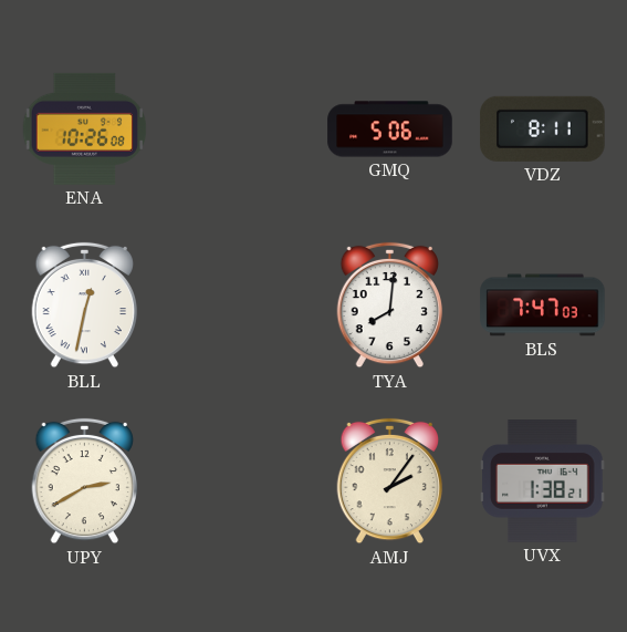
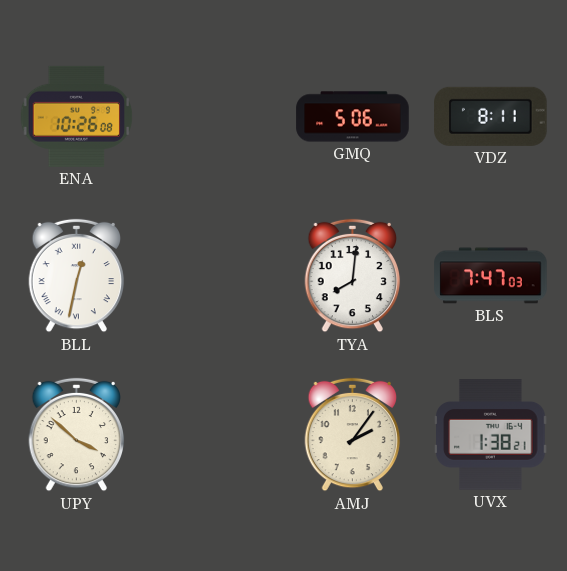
UPY: 2:40 -> 3:52 (77, 435)
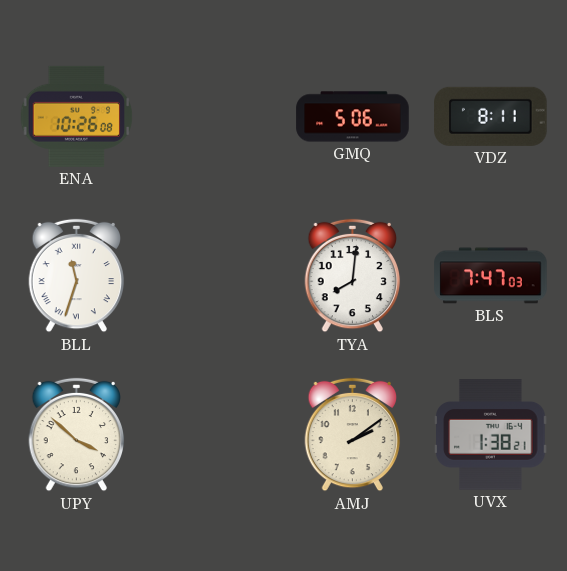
BLL: 12:32 -> 11:33 (77, 276)
AMJ: 2:06 -> 2:09 (353, 435)
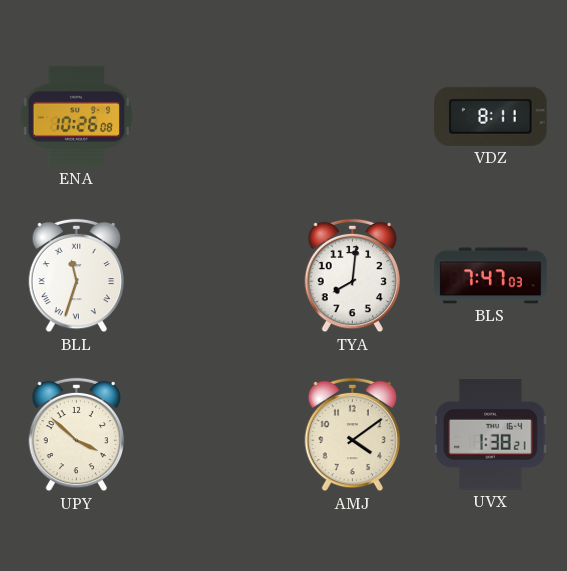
GMQ: 5:06 -> none (353, 117)
AMJ: 2:09 -> 4:09 (353, 435)
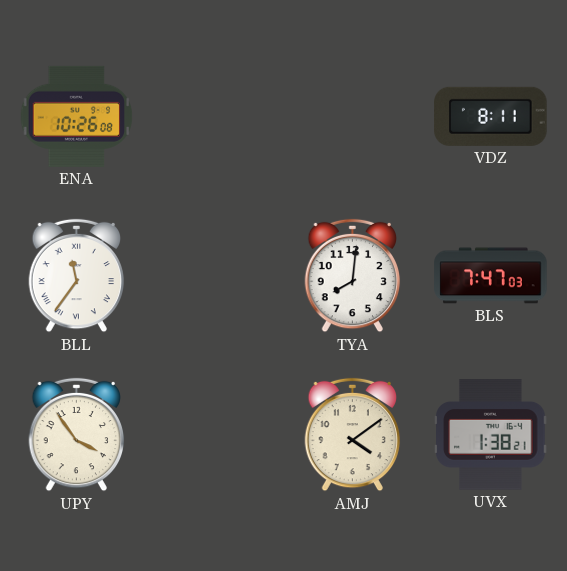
BLL: 11:33 -> 11:36 (77, 276)
UPY: 3:52 -> 3:54 (77, 435)
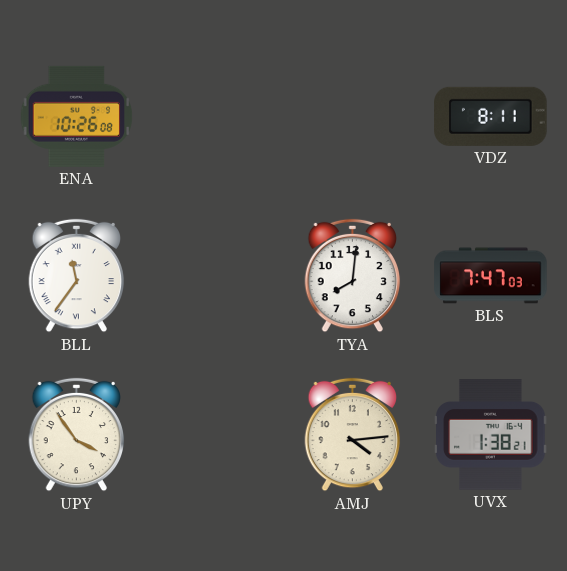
AMJ: 4:09 -> 4:14 (353, 435)
